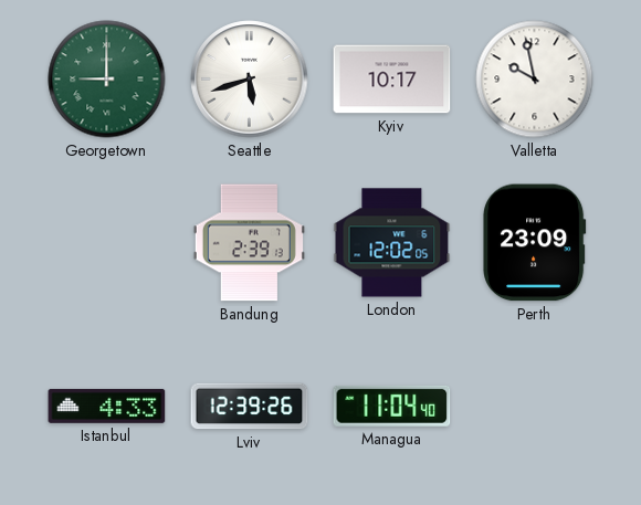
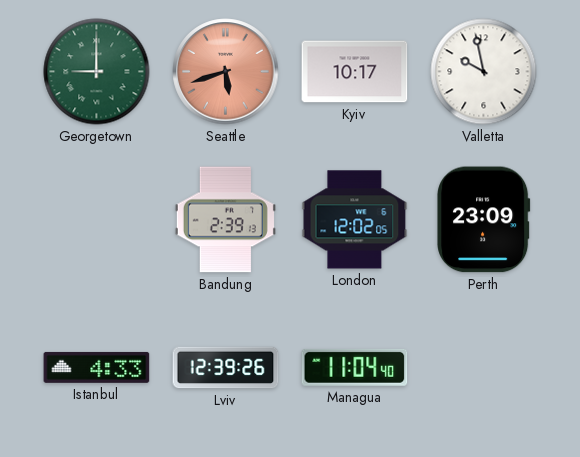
Seattle dial: white -> salmon (226, 72)
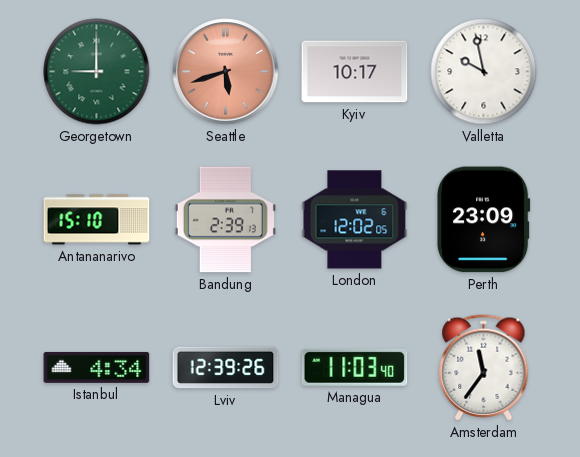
Antananarivo: none -> 15:10 (97, 220)
Istanbul: 4:33 -> 4:34 (97, 367)
Managua: 11:04 -> 11:03 (355, 367)
Amsterdam: none -> 11:36 (484, 368)
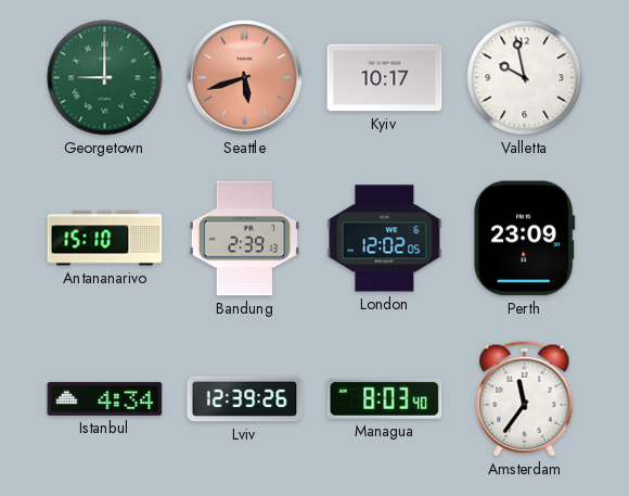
Managua: 11:03 -> 8:03 (385, 398)
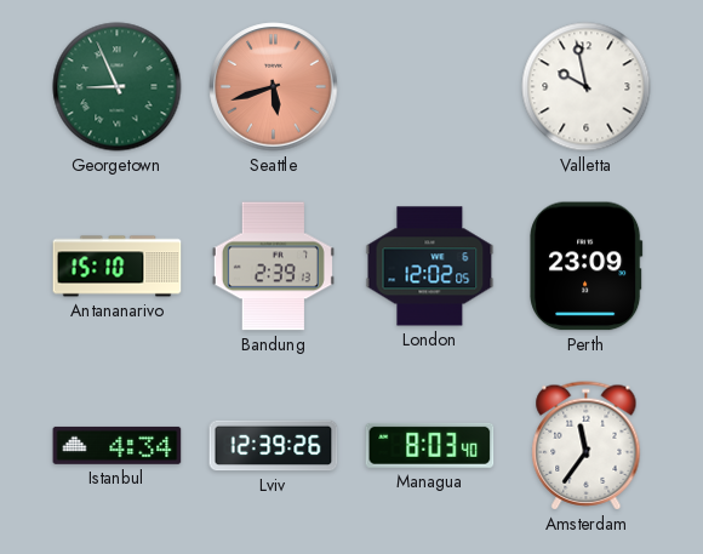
Georgetown: 9:00 -> 8:56 (118, 87)
Kyiv: 10:17 -> none (385, 78)
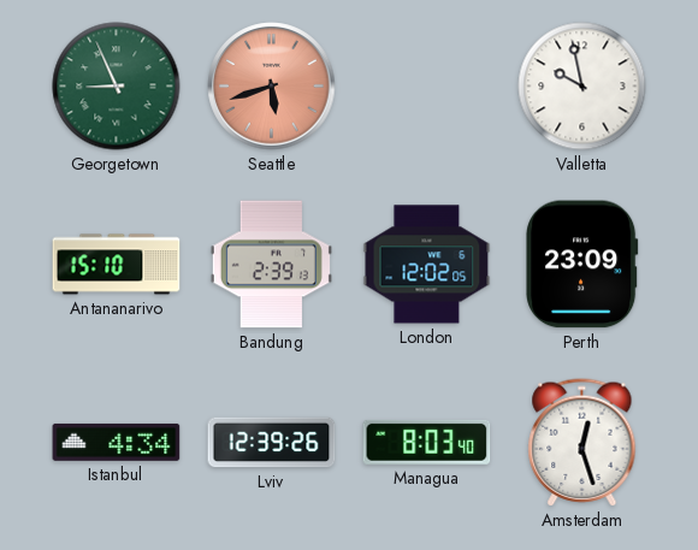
Amsterdam: 11:36 -> 12:27 (582, 443)
